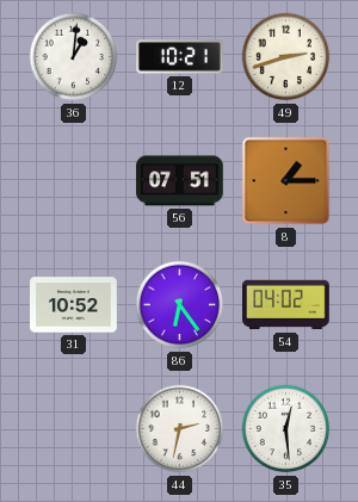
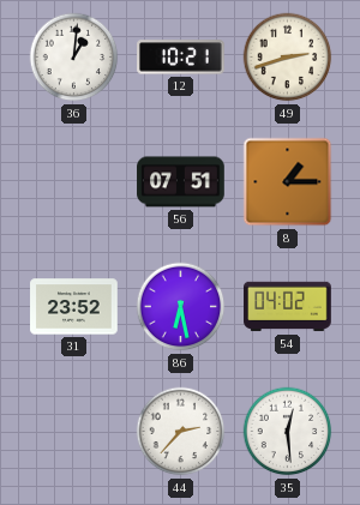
31: 10:52 -> 23:52 (74, 307)
86: 6:24 -> 6:28 (181, 307)
44: 2:32 -> 2:37 (181, 432)
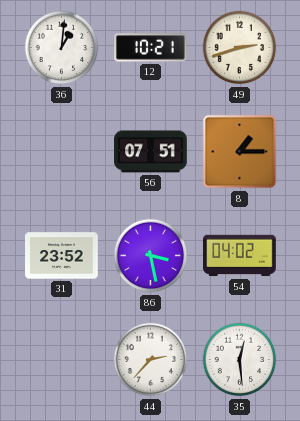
86: 6:28 -> 3:28 (151, 256)
